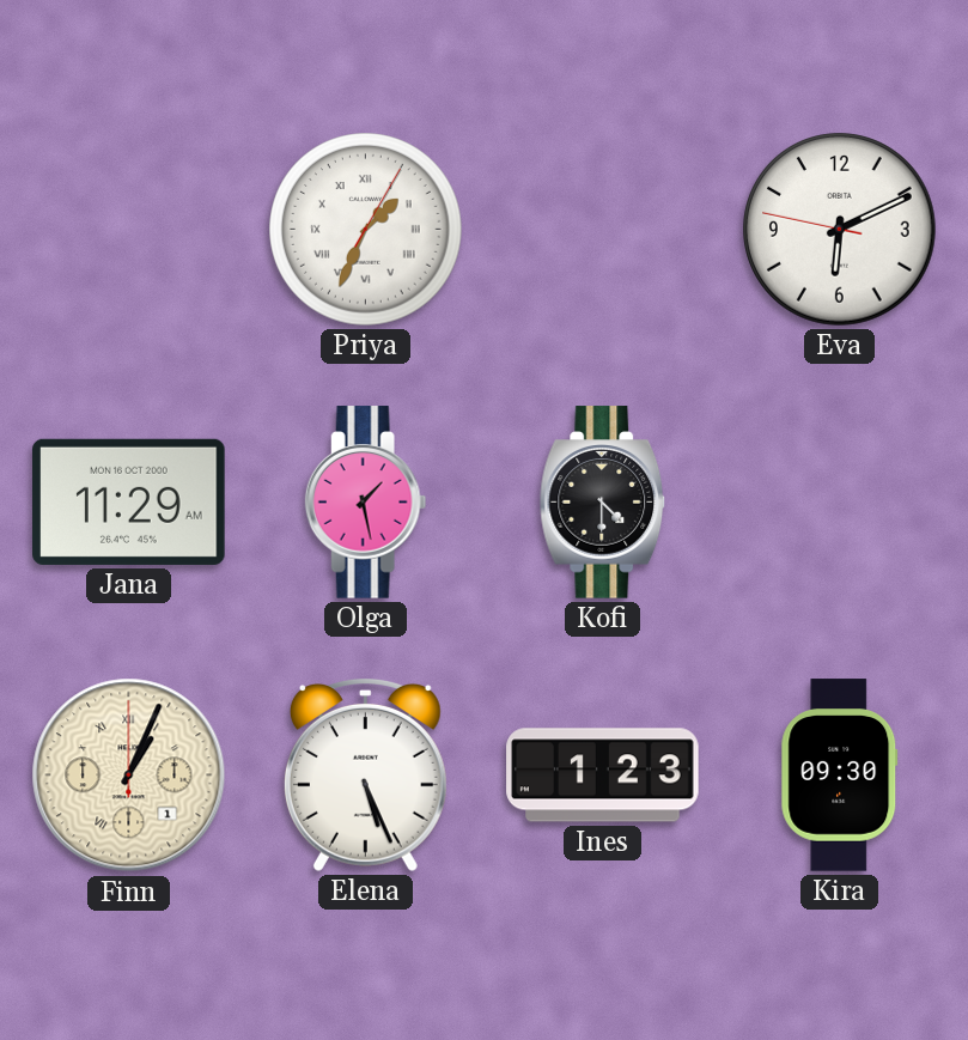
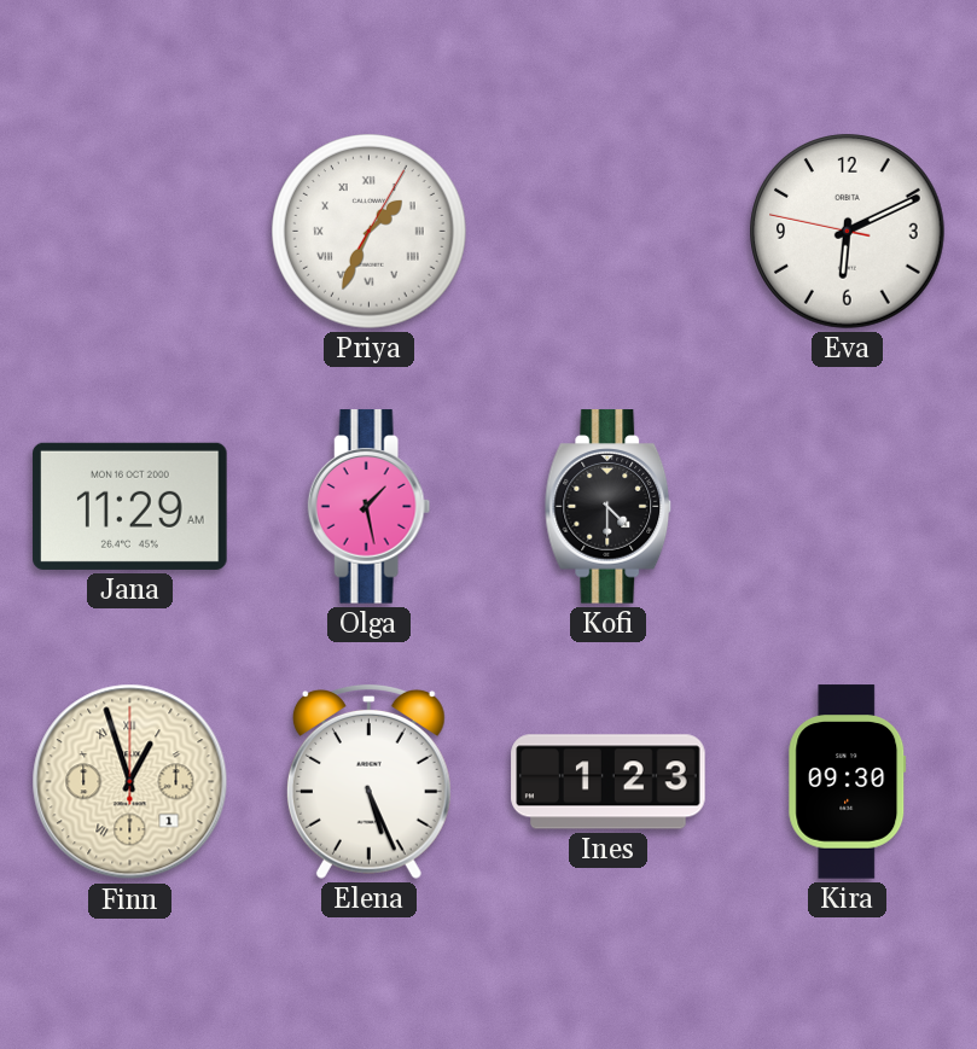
Finn: 1:04 -> 12:57 (130, 782)
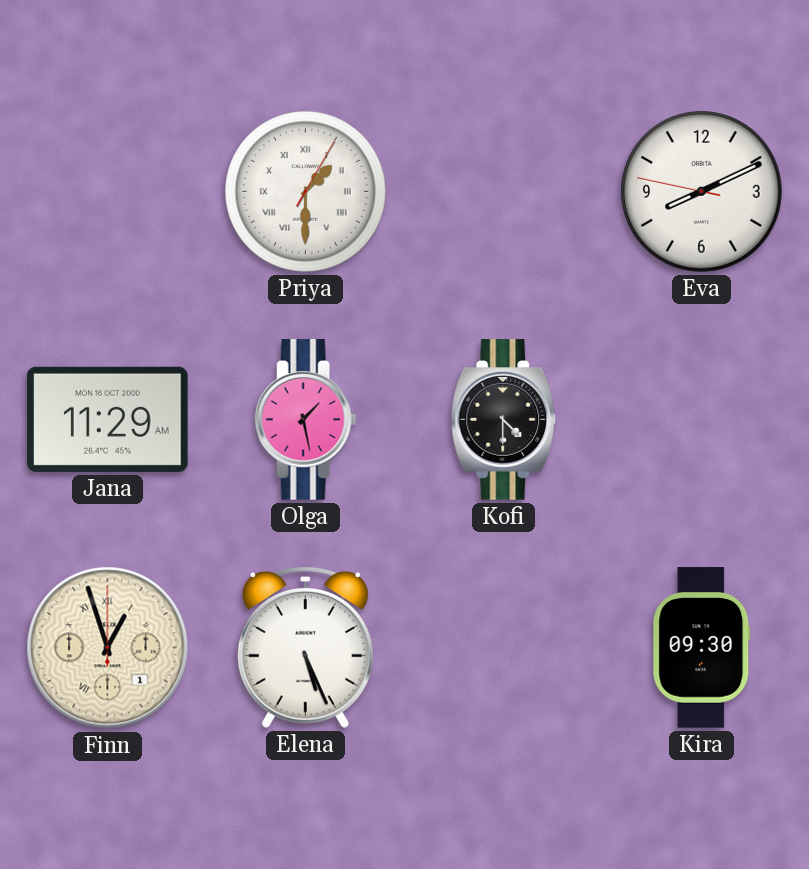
Priya: 1:34 -> 1:30 (306, 192)
Eva: 6:10 -> 8:10 (702, 192)
Ines: 1:23 -> none (609, 782)
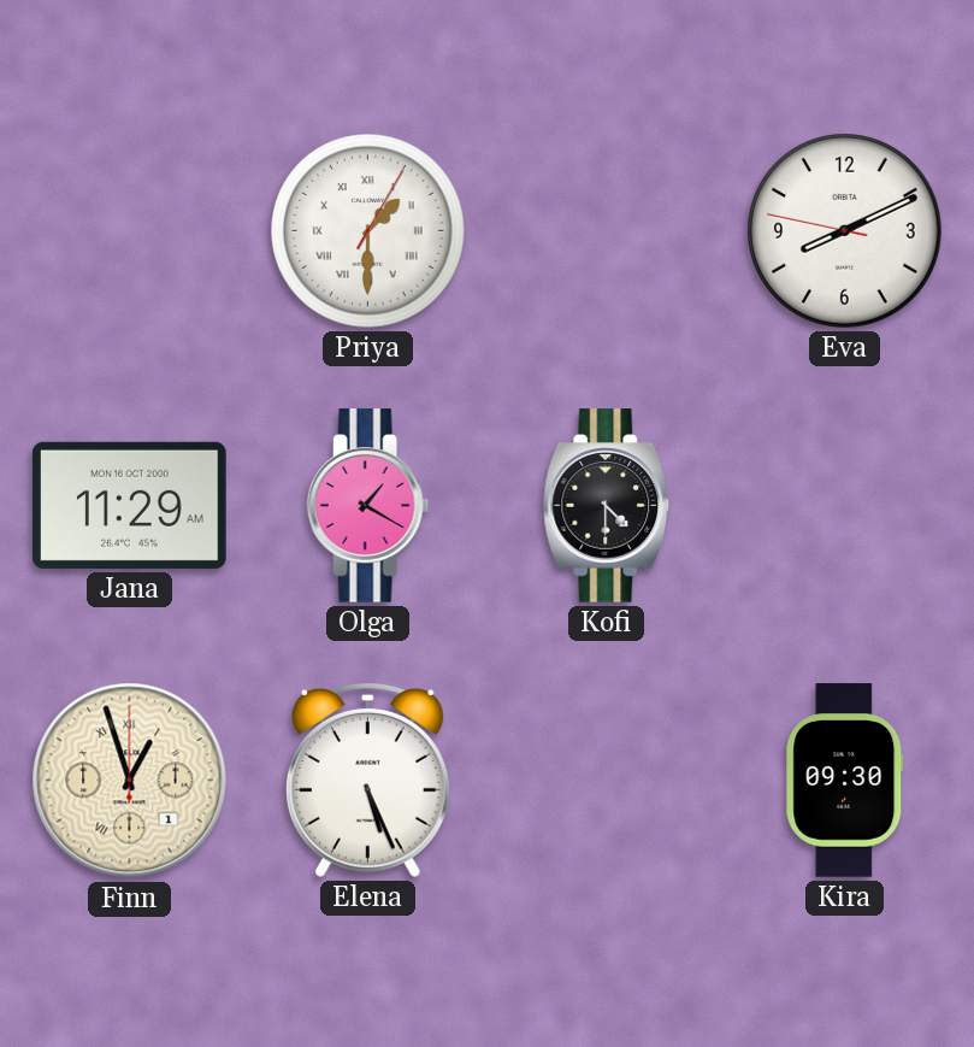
Olga: 1:28 -> 1:20 (368, 506)
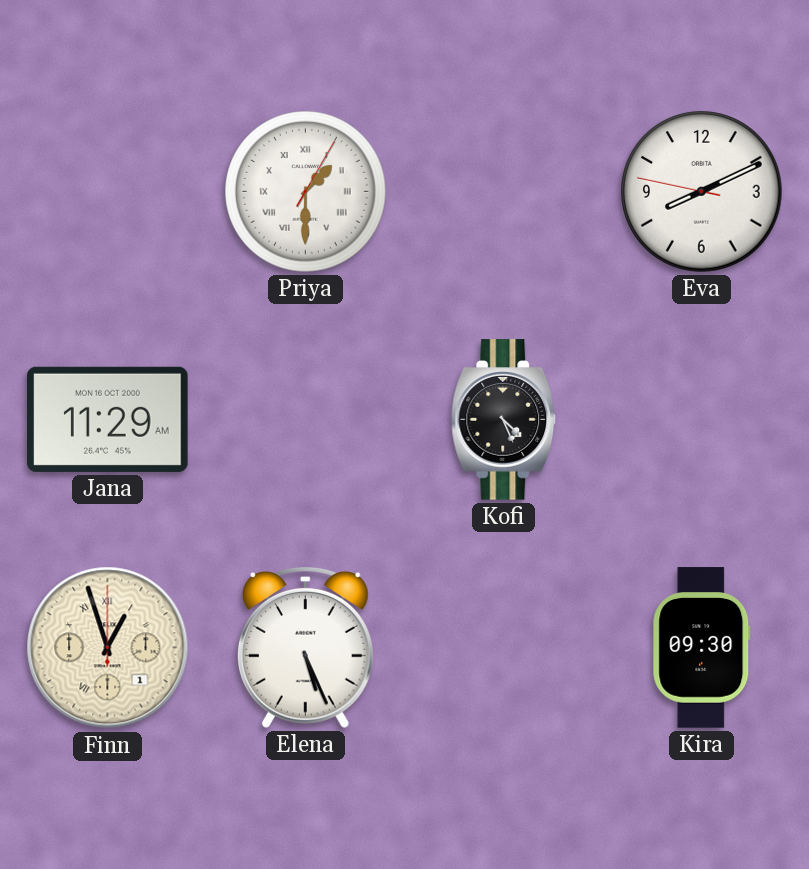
Olga: 1:20 -> none (368, 506)
Kofi: 4:30 -> 4:26 (504, 420)
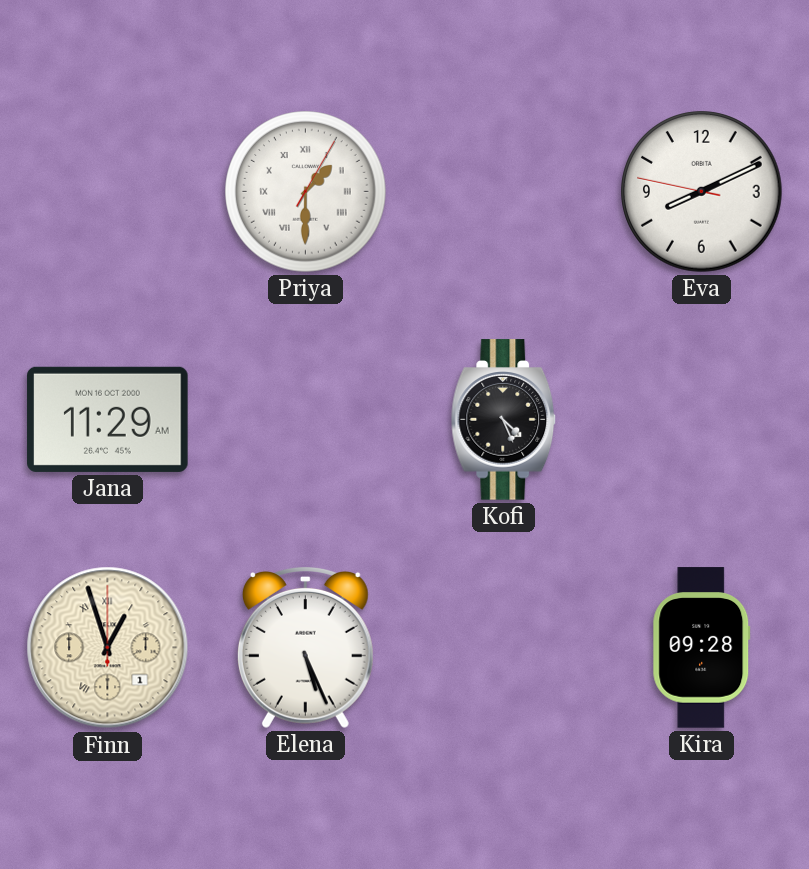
Kira: 09:30 -> 09:28 (702, 648)
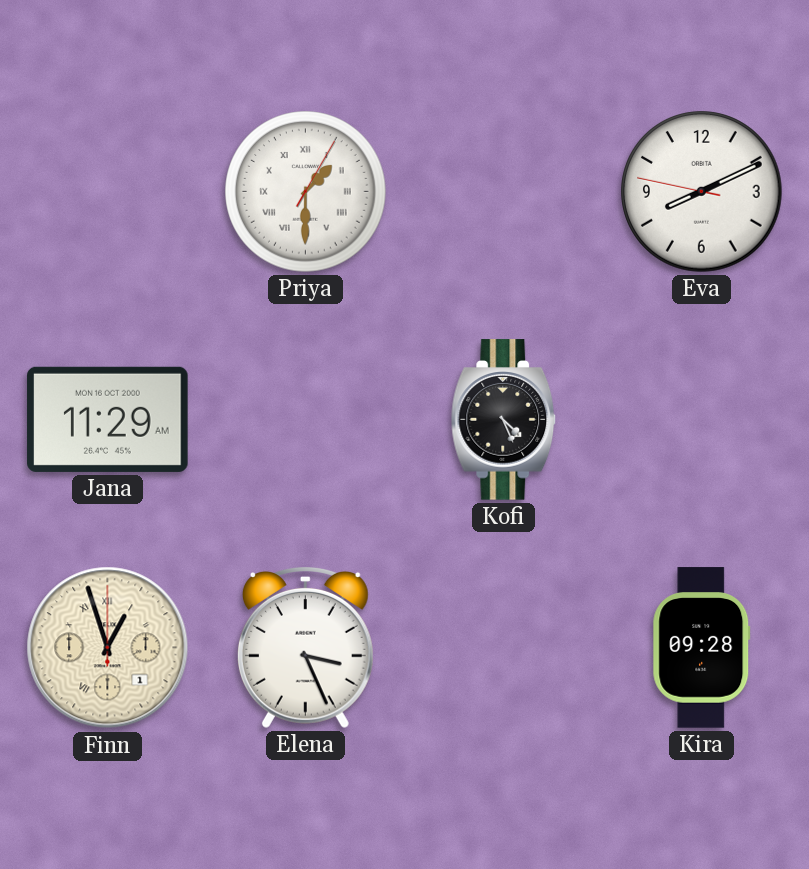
Elena: 5:26 -> 3:26 (305, 647)
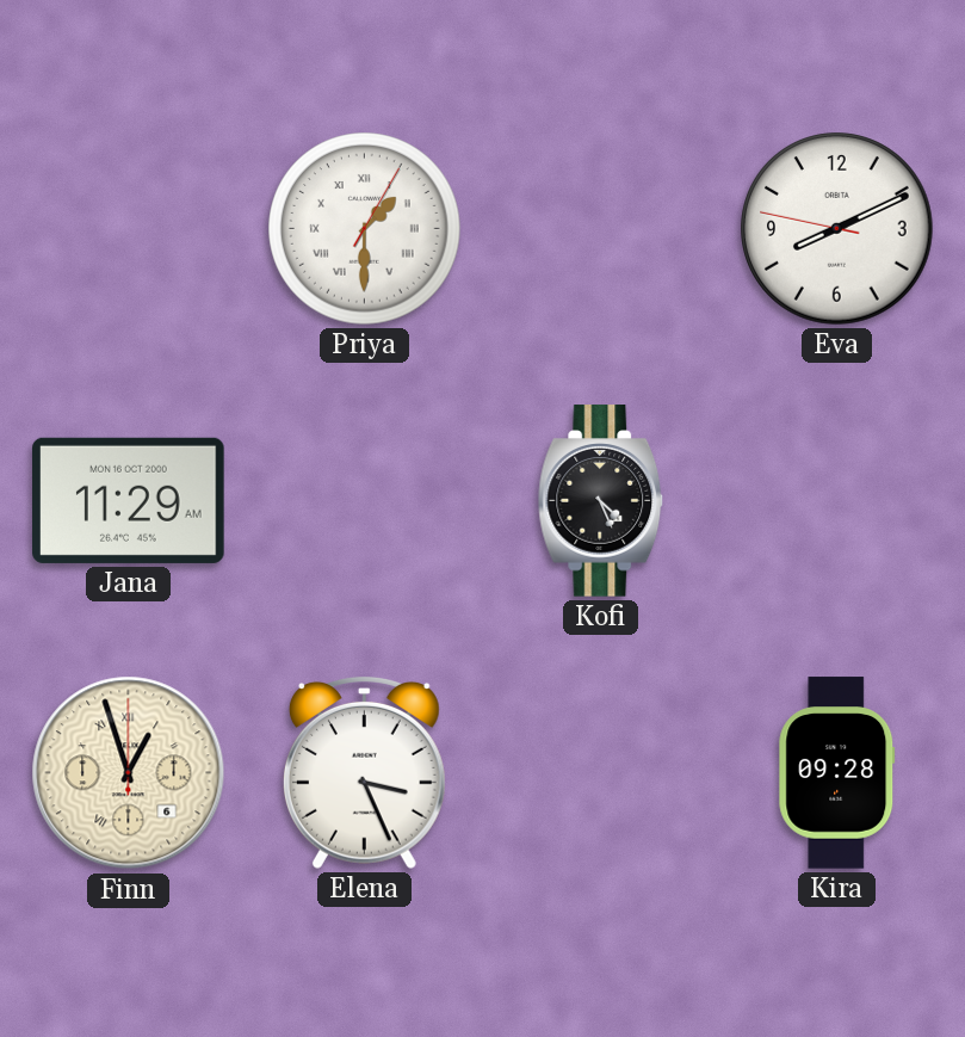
Finn date: 1 -> 6 (129, 773)
